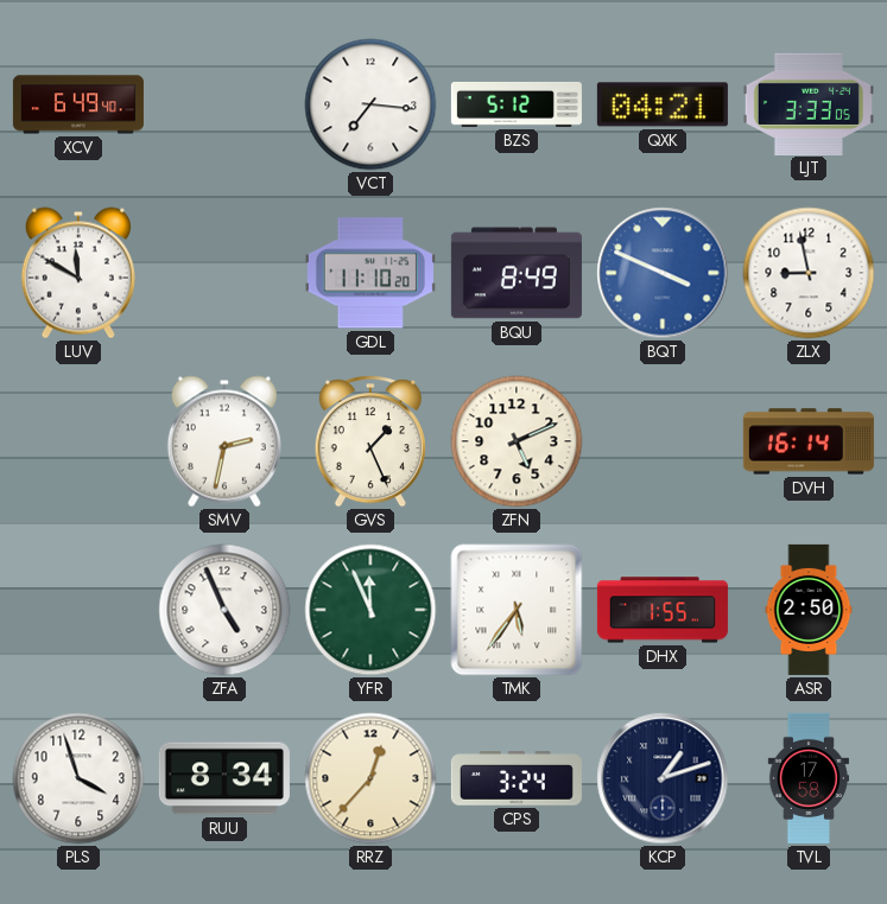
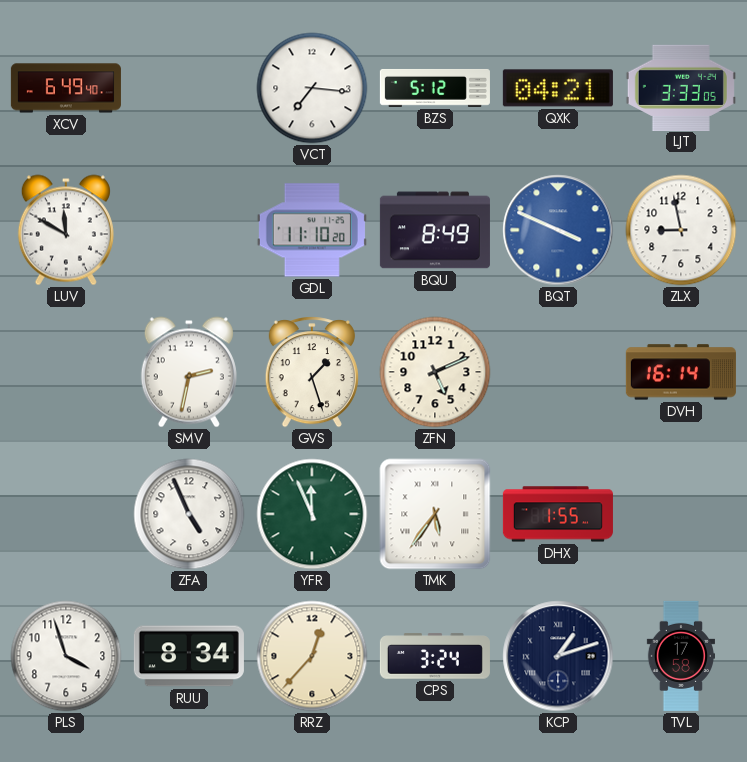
GVS: 1:26 -> 1:27 (312, 372)
ASR: 2:50 -> none (809, 610)
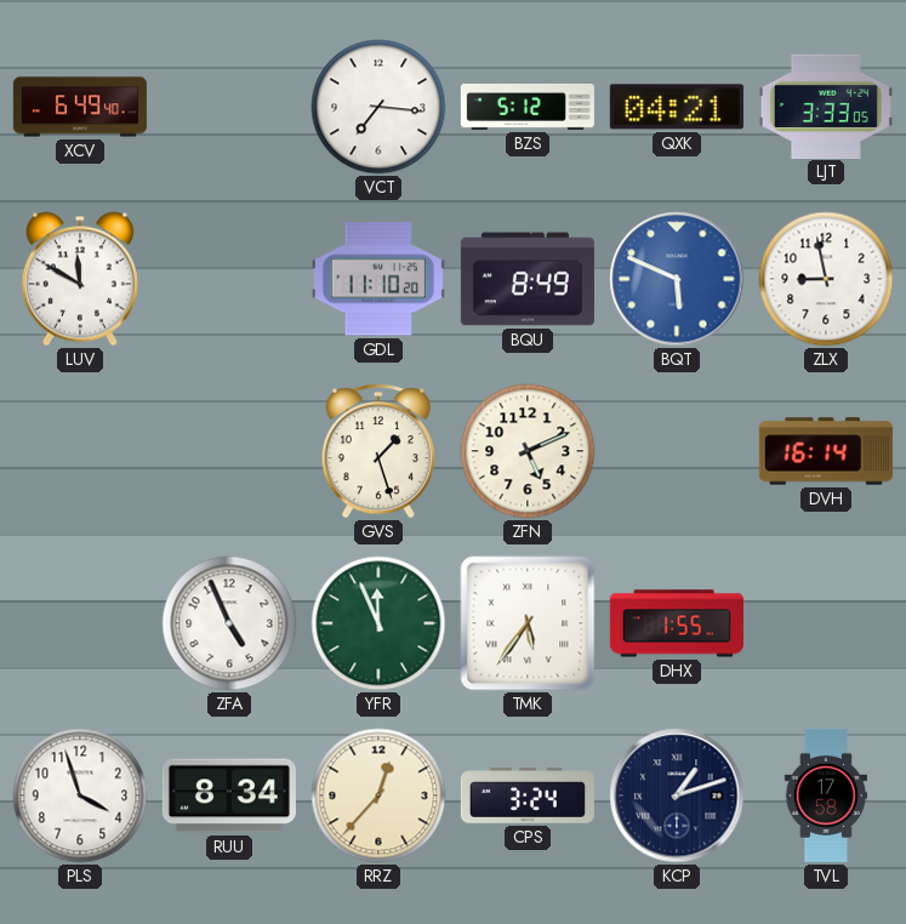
BQT: 3:49 -> 5:49 (677, 279)
SMV: 2:32 -> none (189, 372)
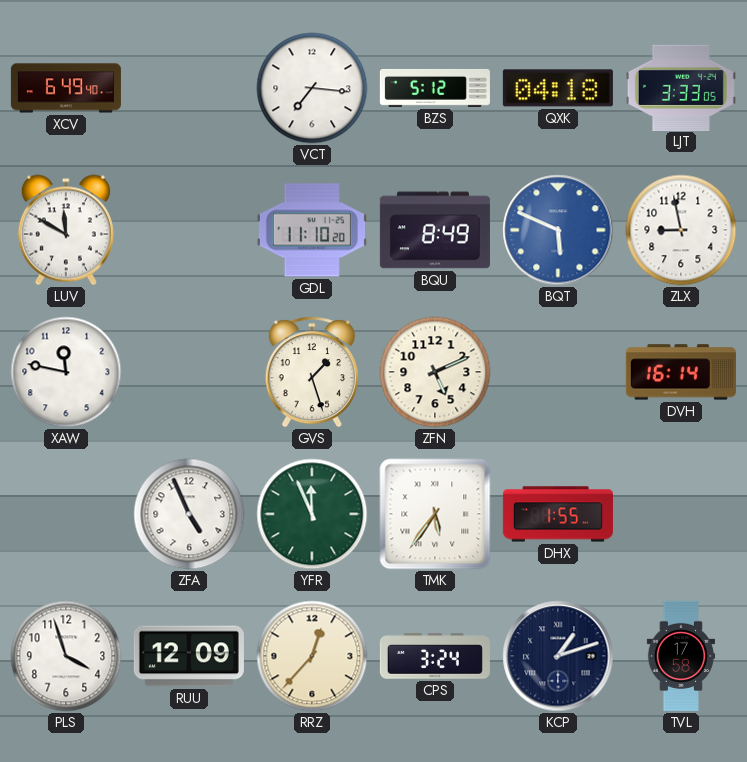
QXK: 04:21 -> 04:18 (558, 88)
XAW: none -> 11:47 (66, 372)
RUU: 8:34 -> 12:09 (189, 656)
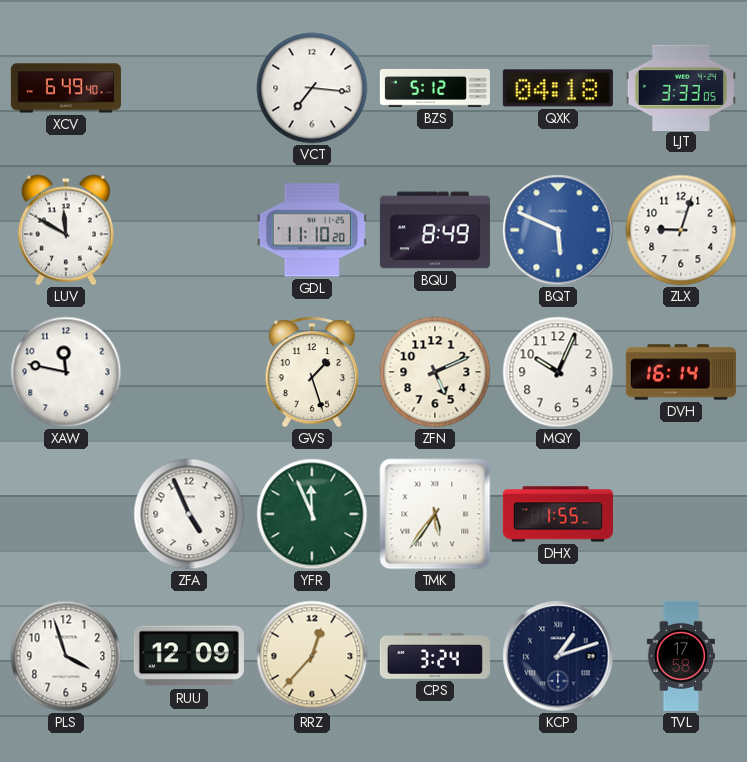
ZLX: 8:58 -> 9:03 (681, 230)
MQY: none -> 10:04 (558, 372)
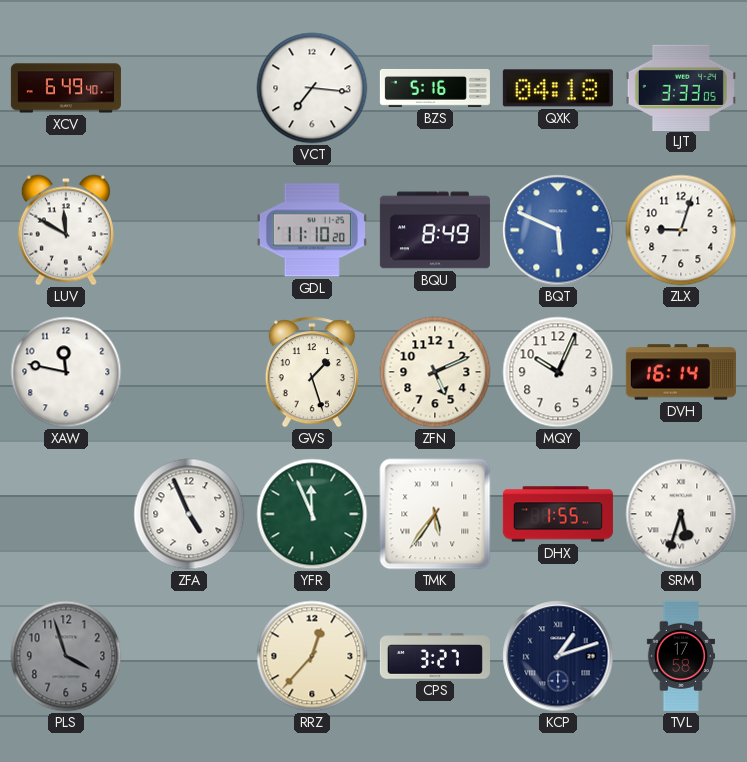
BZS: 5:12 -> 5:16 (435, 88)
SRM: none -> 5:33 (681, 514)
PLS dial: white -> grey (66, 656)
RUU: 12:09 -> none (189, 656)
CPS: 3:24 -> 3:27 (435, 656)
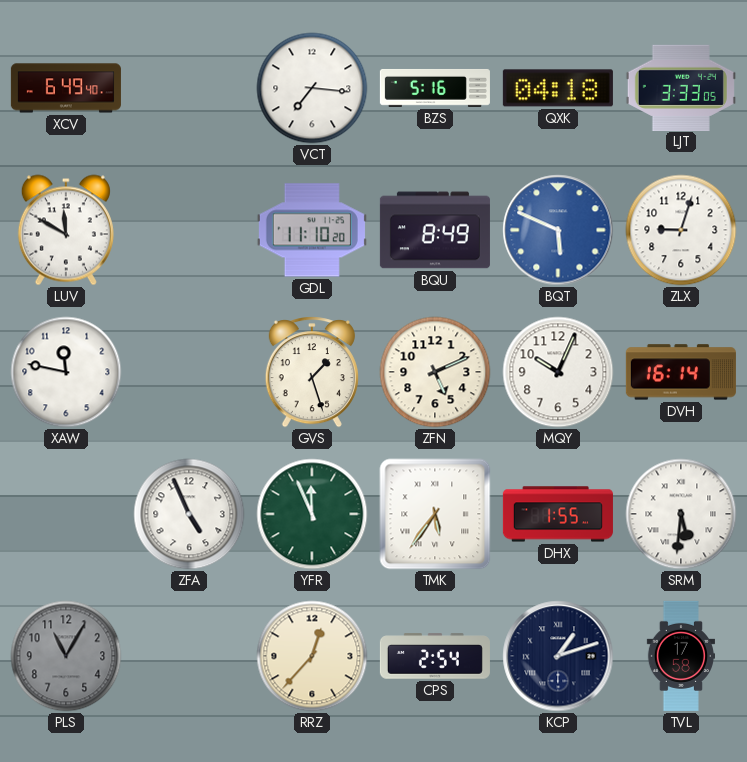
SRM: 5:33 -> 5:31 (681, 514)
PLS: 3:57 -> 11:05 (66, 656)
CPS: 3:27 -> 2:54 (435, 656)
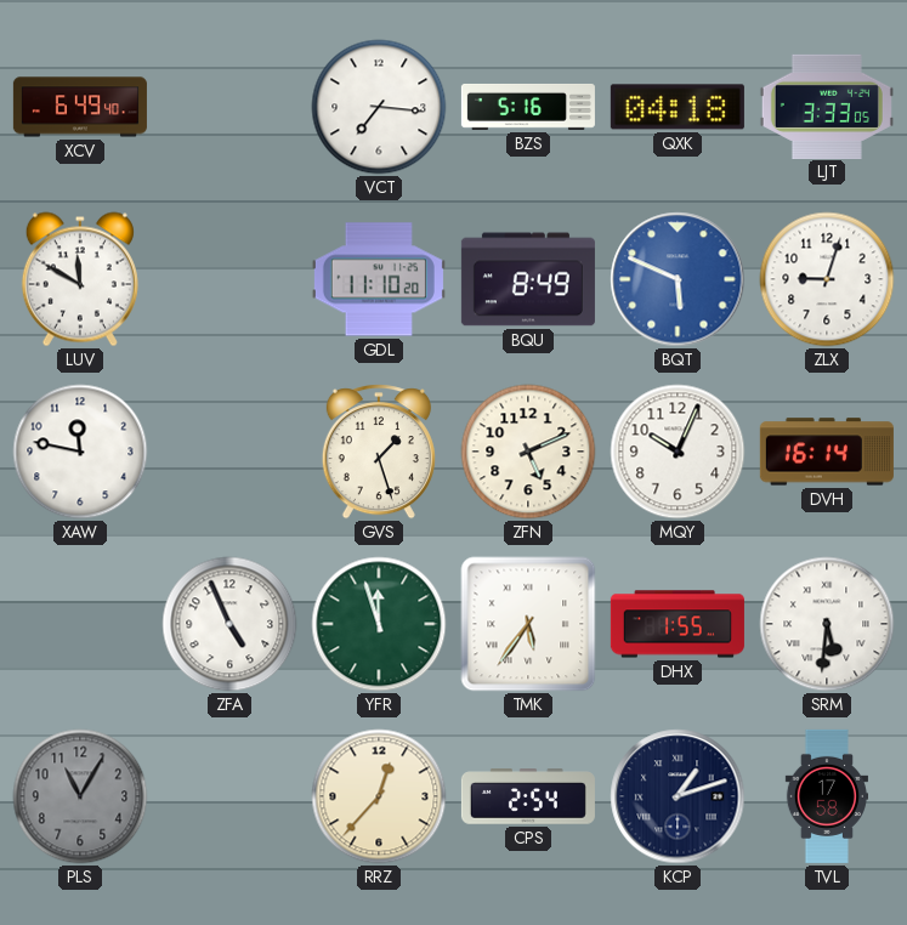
YFR: 11:56 -> 11:57 (379, 624)
